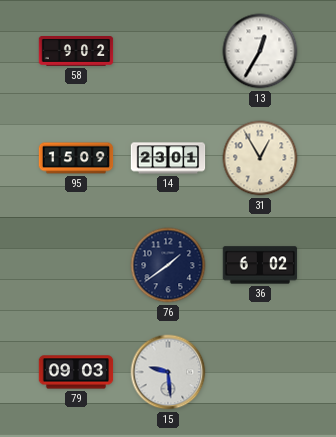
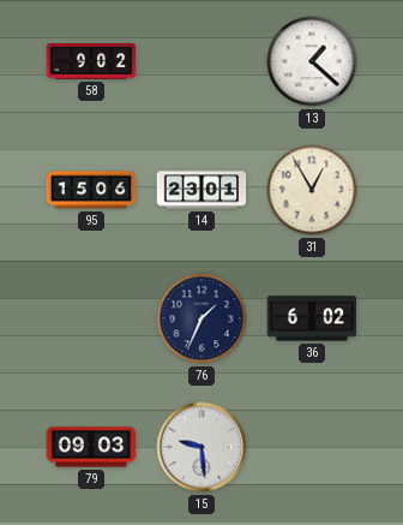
13: 12:35 -> 1:22 (312, 61)
95: 15:09 -> 15:06 (91, 190)
76: 1:39 -> 1:34 (201, 318)
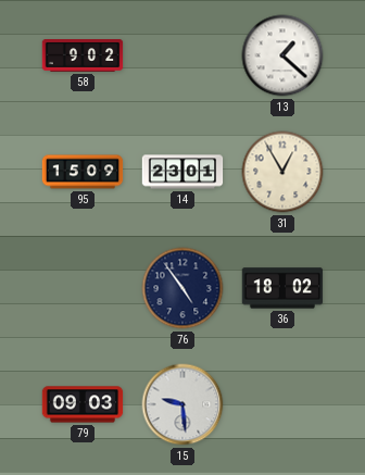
95: 15:06 -> 15:09 (83, 172)
76: 1:34 -> 4:54 (182, 288)
36: 6:02 -> 18:02 (282, 288)
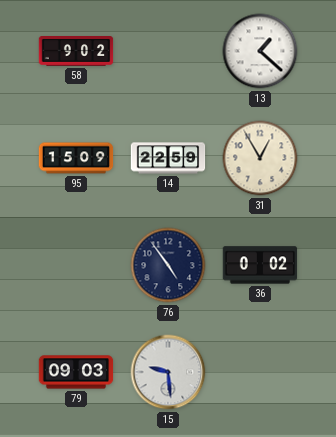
14: 23:01 -> 22:59 (168, 158)
36: 18:02 -> 0:02 (260, 265)
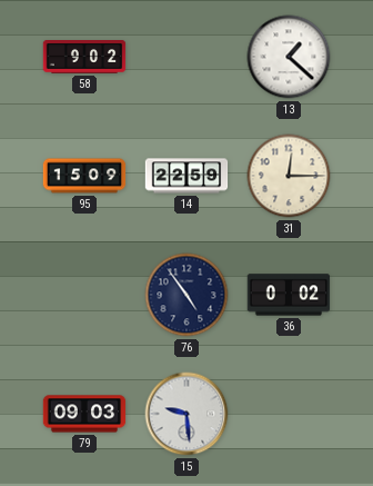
31: 12:55 -> 12:15 (289, 176)
